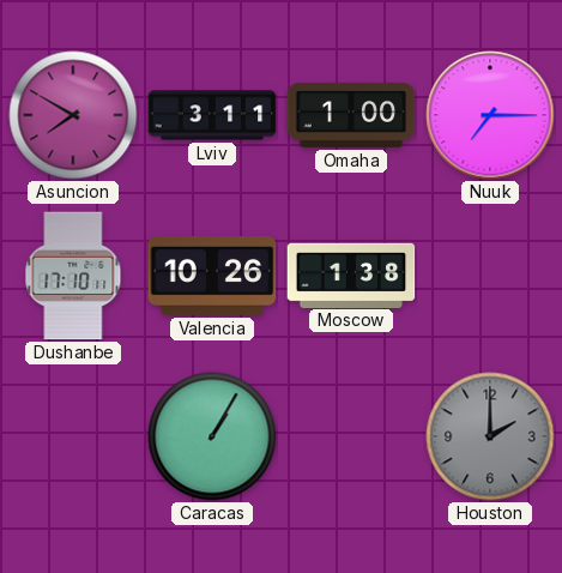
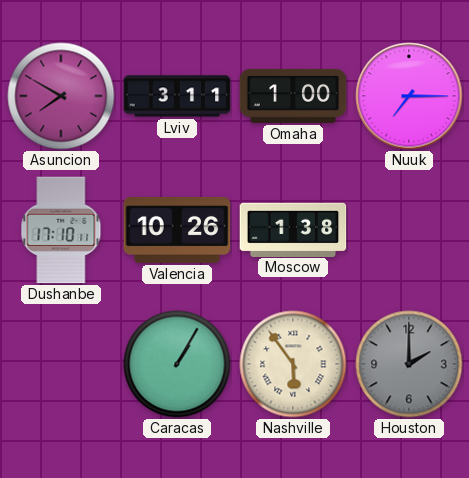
Nashville: none -> 5:54 (293, 364)
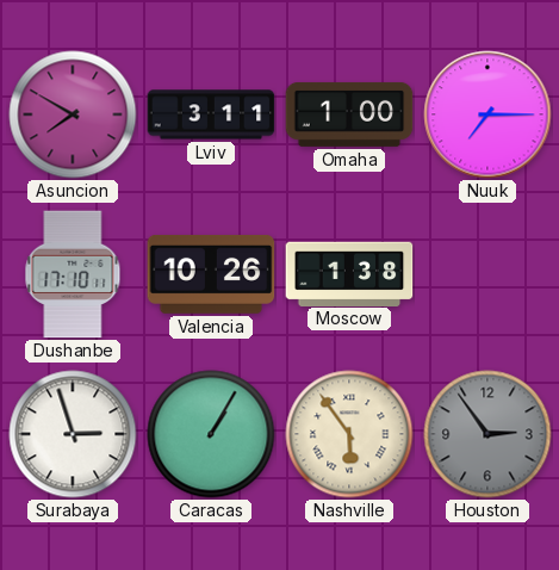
Surabaya: none -> 2:57 (73, 434)
Houston: 2:00 -> 2:54 (487, 434)
